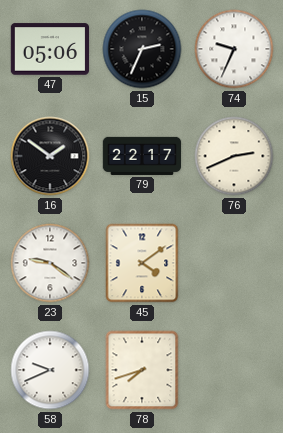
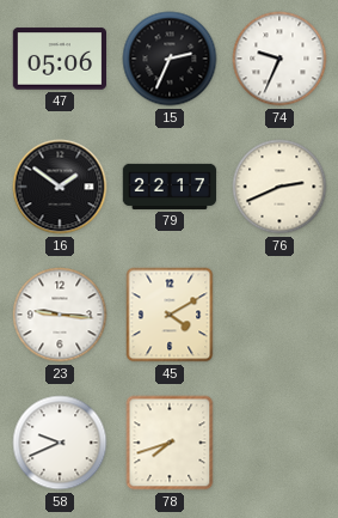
23: 9:21 -> 9:16 (60, 315)
45: 4:09 -> 4:10 (170, 315)
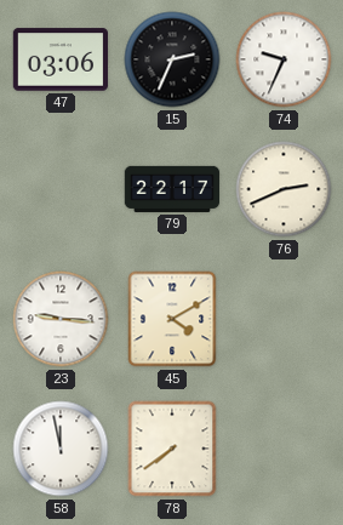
47: 05:06 -> 03:06 (59, 59)
16: 1:51 -> none (60, 187)
58: 9:41 -> 11:58 (61, 449)
78: 7:42 -> 7:39 (172, 449)
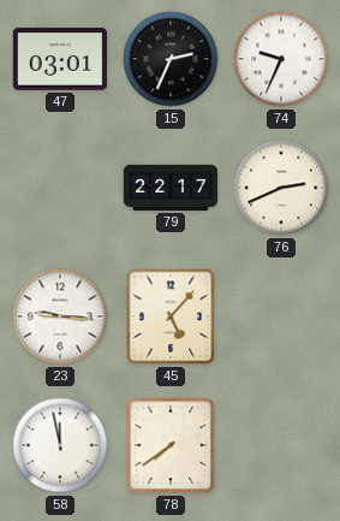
47: 03:06 -> 03:01 (59, 59)
45: 4:10 -> 5:07 (171, 316)
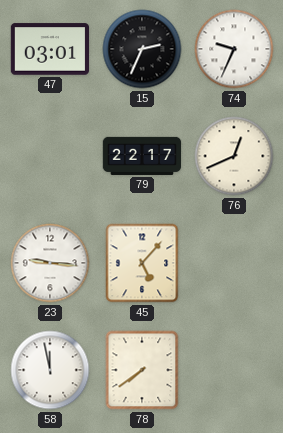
76: 2:41 -> 12:41 (234, 156)
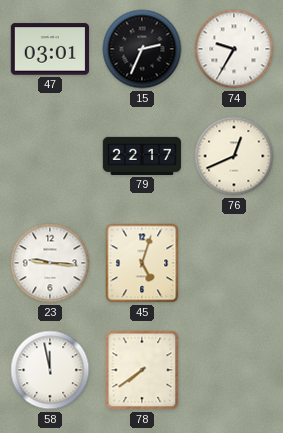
74: 9:34 -> 9:35 (234, 49)
45: 5:07 -> 5:03 (142, 263)
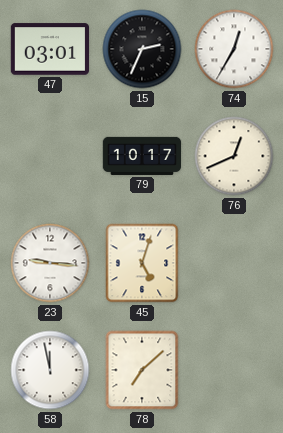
74: 9:35 -> 12:35 (234, 49)
79: 22:17 -> 10:17 (142, 156)
78: 7:39 -> 7:08 (142, 370)
